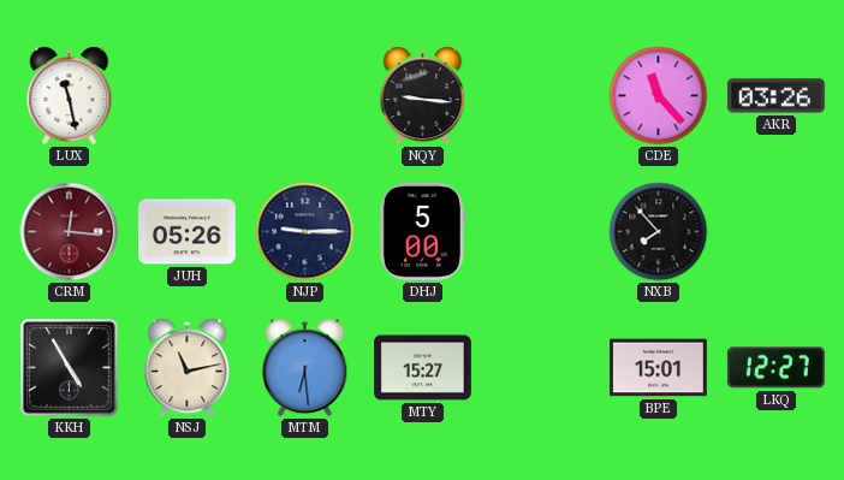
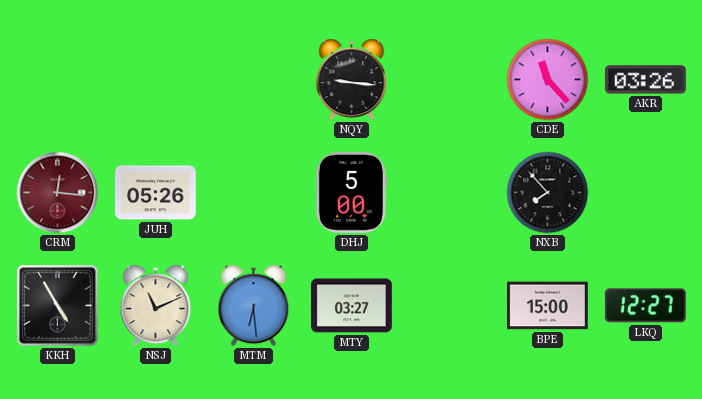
LUX: 11:28 -> none (70, 96)
NJP: 9:15 -> none (305, 232)
NSJ: 11:13 -> 11:11 (156, 306)
MTY: 15:27 -> 03:27 (352, 306)
BPE: 15:01 -> 15:00 (548, 306)
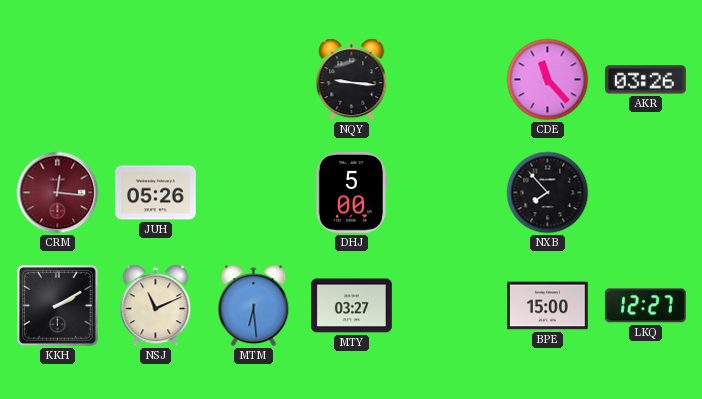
KKH: 4:55 -> 2:10 (58, 306)
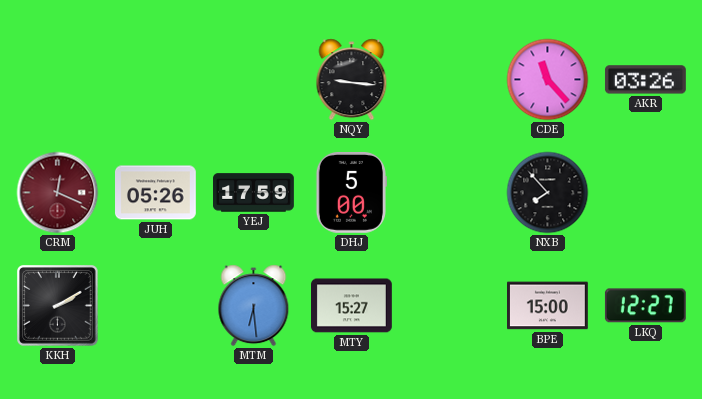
CRM: 12:16 -> 12:19 (58, 193)
YEJ: none -> 17:59 (254, 193)
NSJ: 11:11 -> none (156, 306)
MTY: 03:27 -> 15:27 (352, 306)
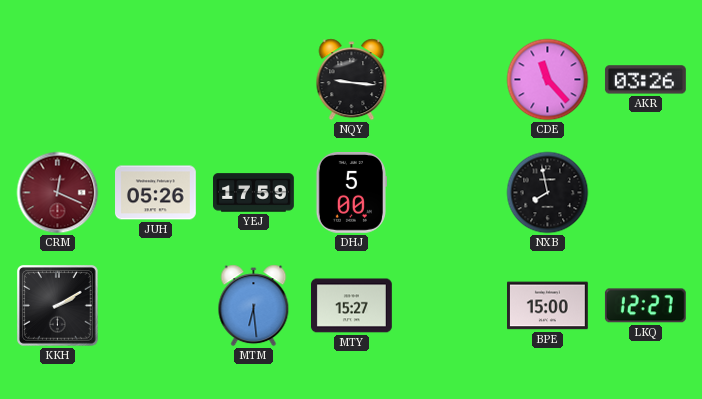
NXB: 7:53 -> 7:58 (548, 193)
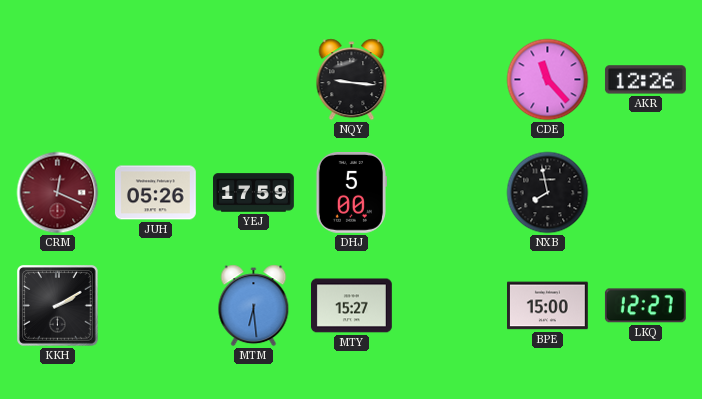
AKR: 03:26 -> 12:26 (645, 80)
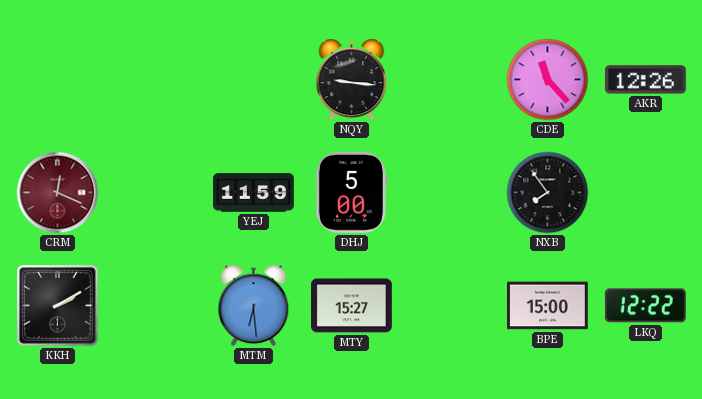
JUH: 05:26 -> none (156, 193)
YEJ: 17:59 -> 11:59 (254, 193)
NXB: 7:58 -> 7:54 (548, 193)
LKQ: 12:27 -> 12:22 (645, 306)
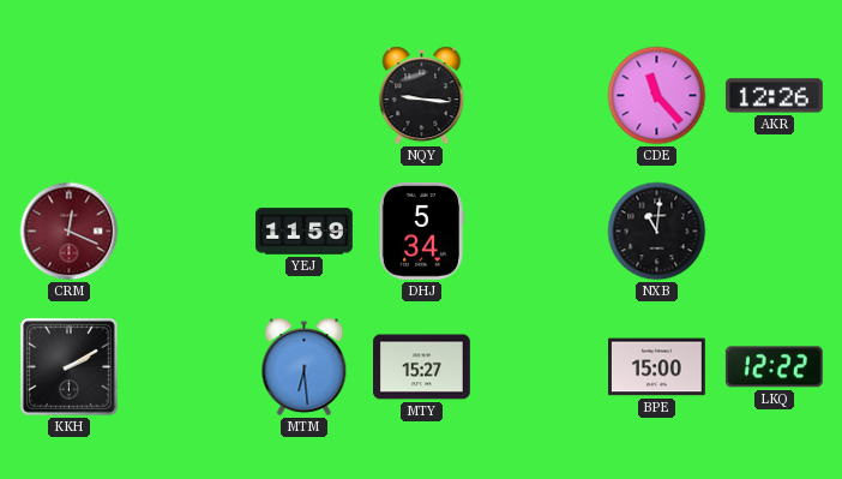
DHJ: 5:00 -> 5:34 (421, 232)
NXB: 7:54 -> 11:01 (657, 232)
